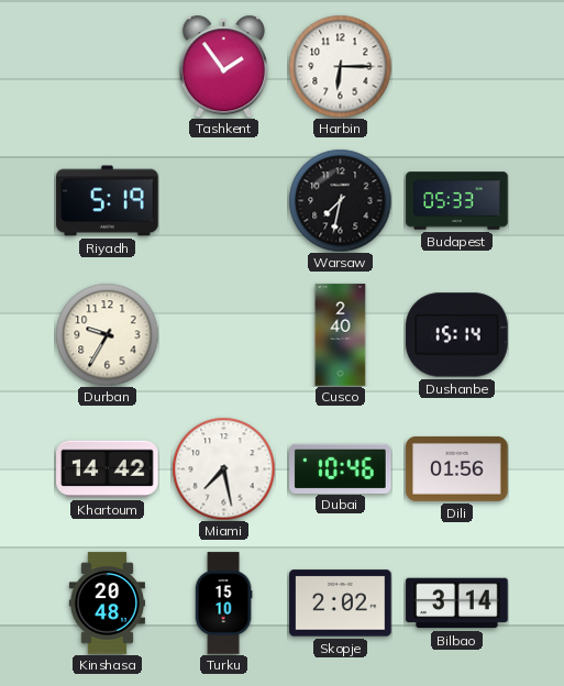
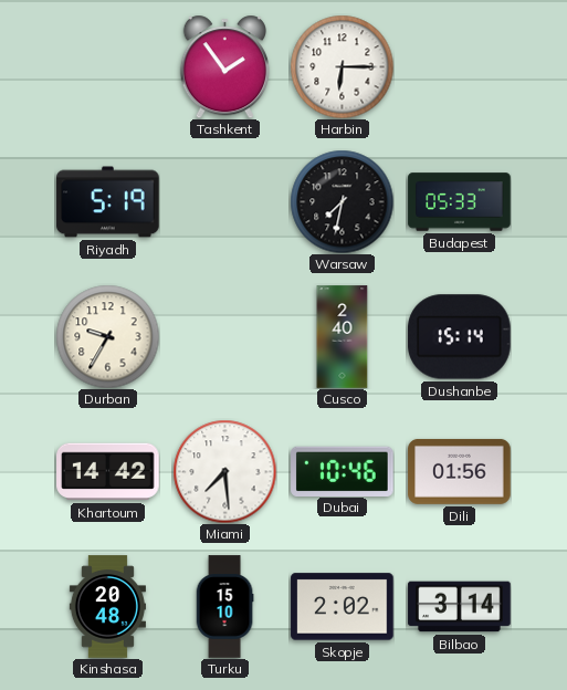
Miami: 7:28 -> 7:29 (224, 471)
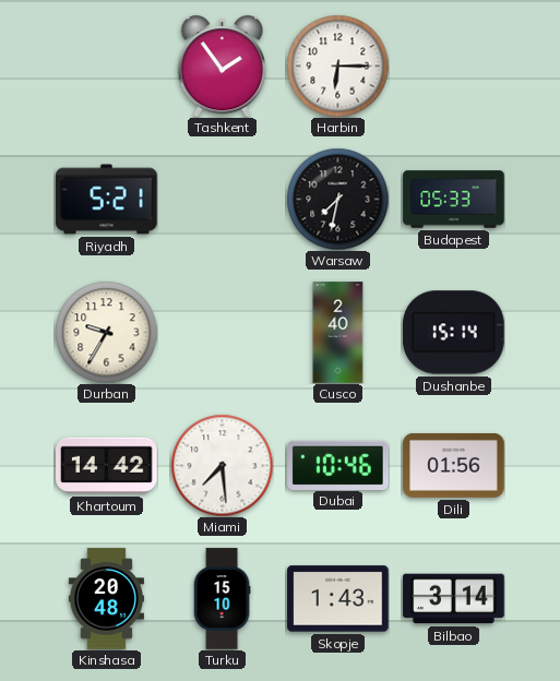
Riyadh: 5:19 -> 5:21 (107, 200)
Skopje: 2:02 -> 1:43 (338, 599)
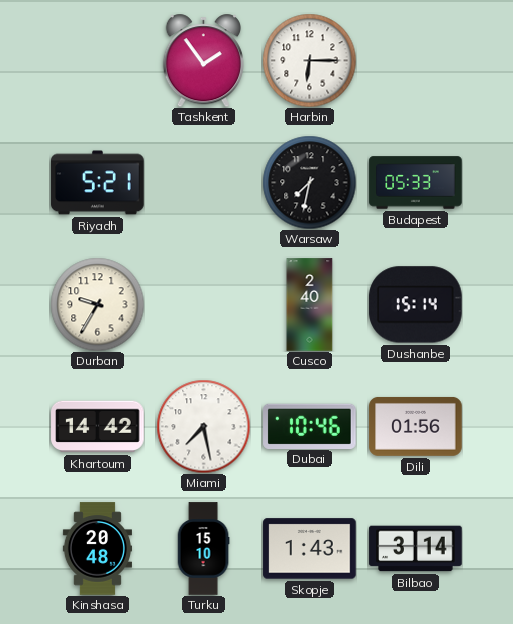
Miami: 7:29 -> 7:28 (203, 426)
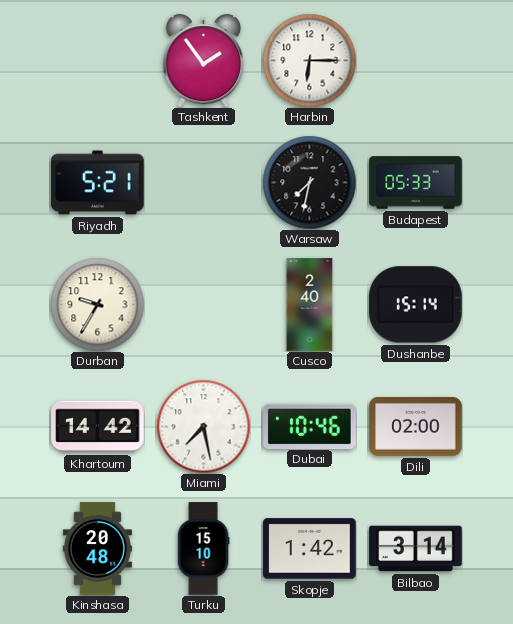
Dili: 01:56 -> 02:00 (416, 426)
Skopje: 1:43 -> 1:42 (310, 549)
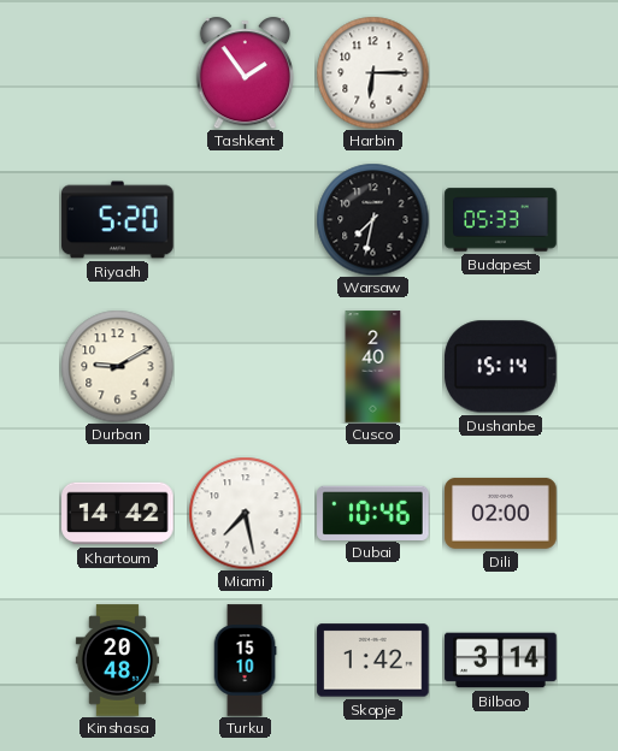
Riyadh: 5:21 -> 5:20 (118, 220)
Durban: 9:35 -> 9:10 (117, 366)
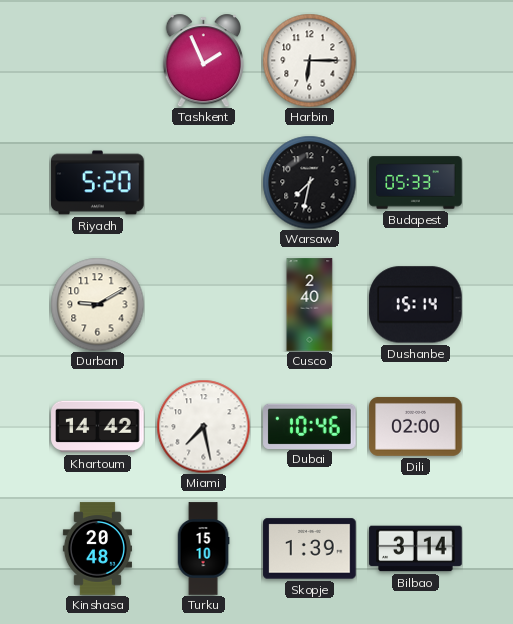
Tashkent: 1:54 -> 1:56 (203, 60)
Skopje: 1:42 -> 1:39 (310, 549)
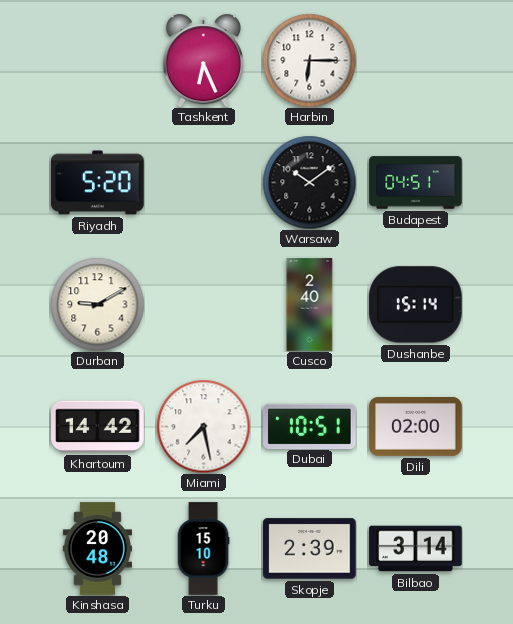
Tashkent: 1:56 -> 6:26 (203, 60)
Warsaw: 7:32 -> 10:09 (309, 182)
Budapest: 05:33 -> 04:51 (416, 183)
Dubai: 10:46 -> 10:51 (310, 426)
Skopje: 1:39 -> 2:39 (310, 549)
